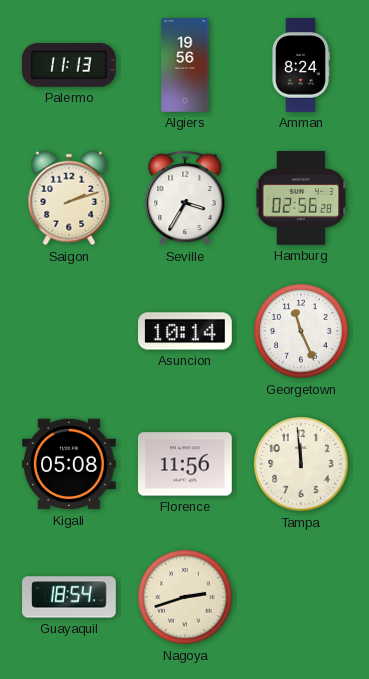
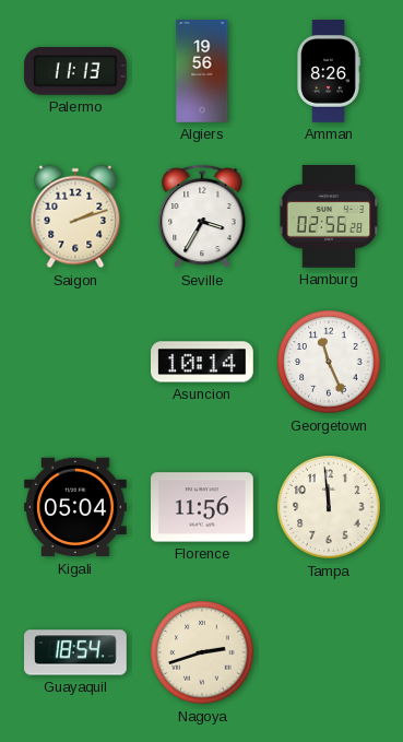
Amman: 8:24 -> 8:26 (329, 71)
Kigali: 05:08 -> 05:04 (76, 507)
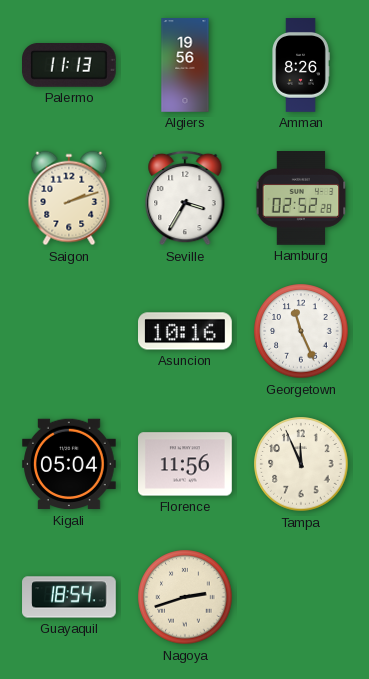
Hamburg: 02:56 -> 02:52 (301, 199)
Asuncion: 10:14 -> 10:16 (186, 331)
Tampa: 11:59 -> 11:56 (301, 464)
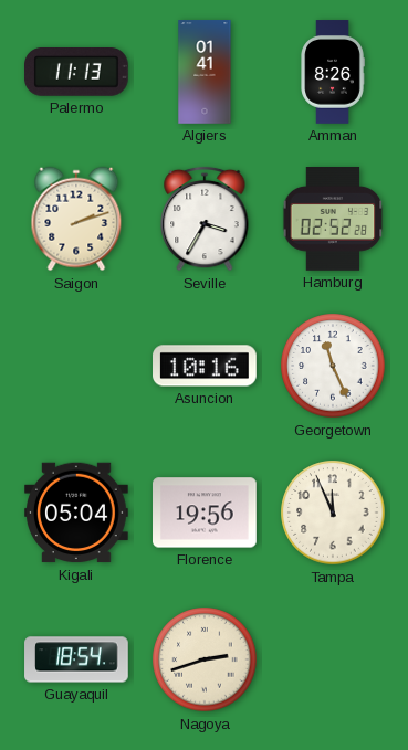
Algiers: 19:56 -> 01:41 (205, 72)
Florence: 11:56 -> 19:56 (206, 513)
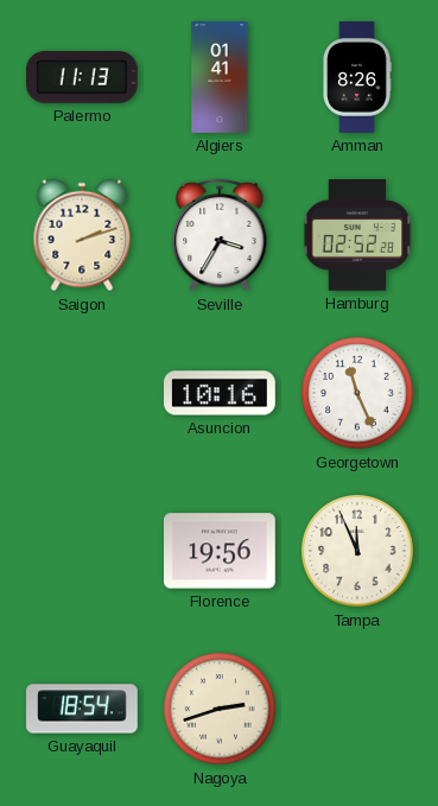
Kigali: 05:04 -> none (77, 513)
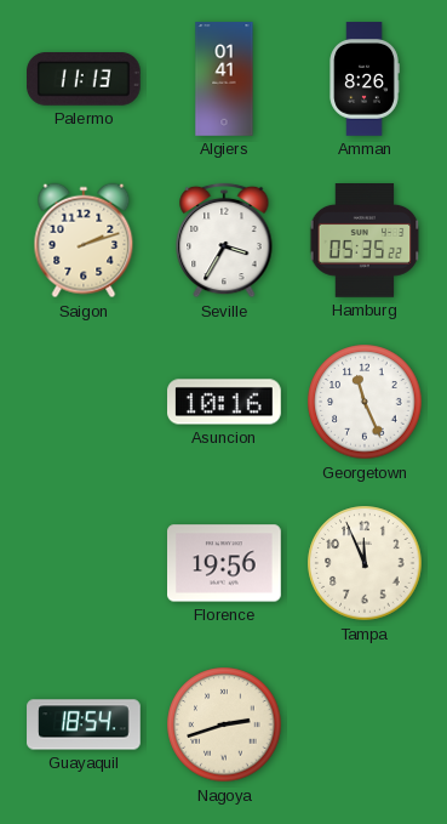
Hamburg: 02:52 -> 05:35 (365, 241)
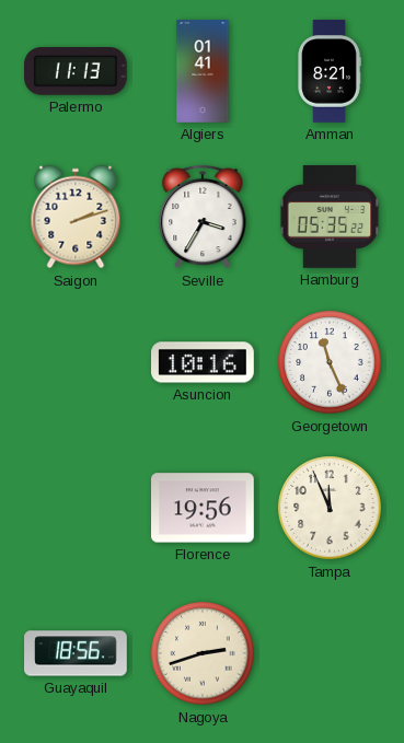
Amman: 8:26 -> 8:21 (330, 71)
Guayaquil: 18:54 -> 18:56 (76, 653)
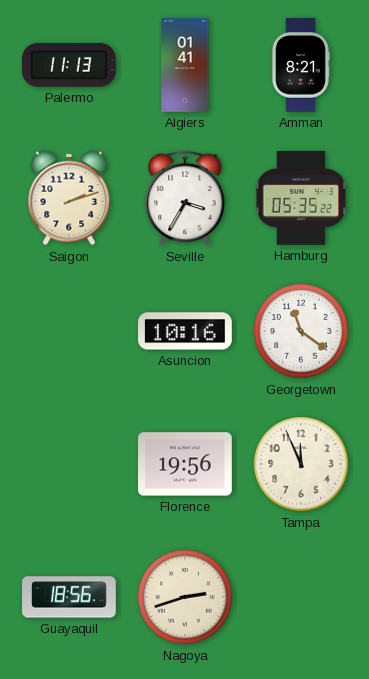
Georgetown: 11:26 -> 11:21 (301, 331)
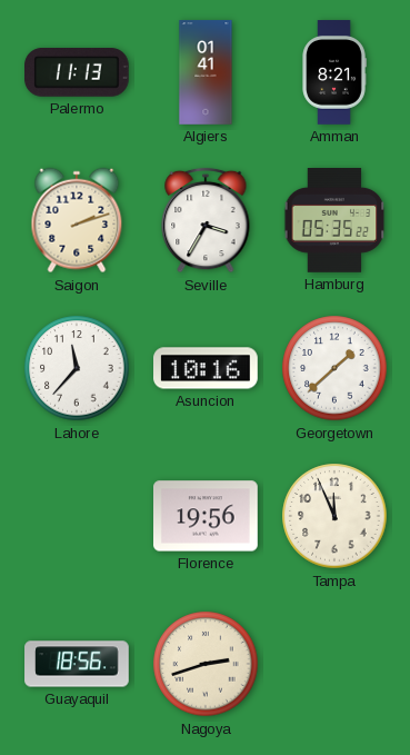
Lahore: none -> 11:37 (77, 368)
Georgetown: 11:21 -> 1:38 (334, 368)
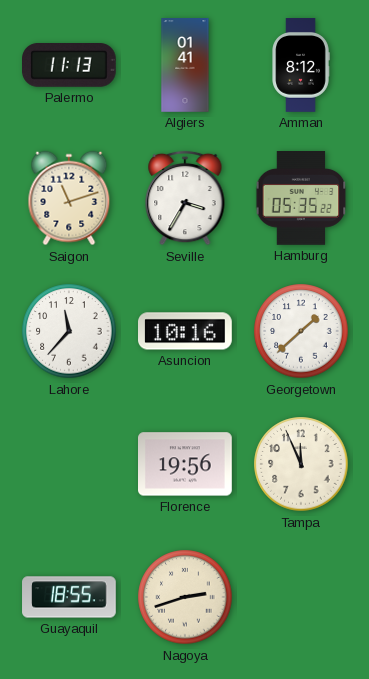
Amman: 8:21 -> 8:12 (301, 65)
Saigon: 2:12 -> 11:12 (69, 198)
Guayaquil: 18:56 -> 18:55 (69, 597)
